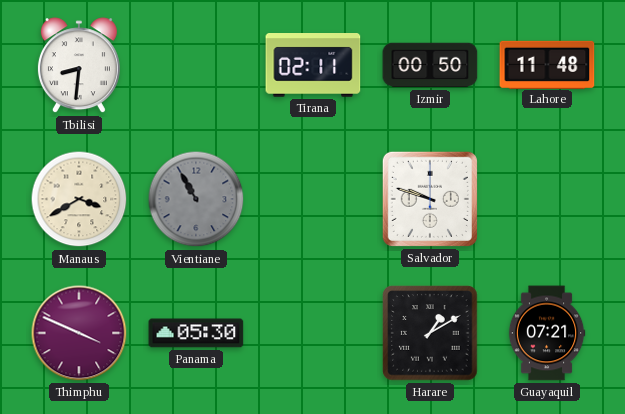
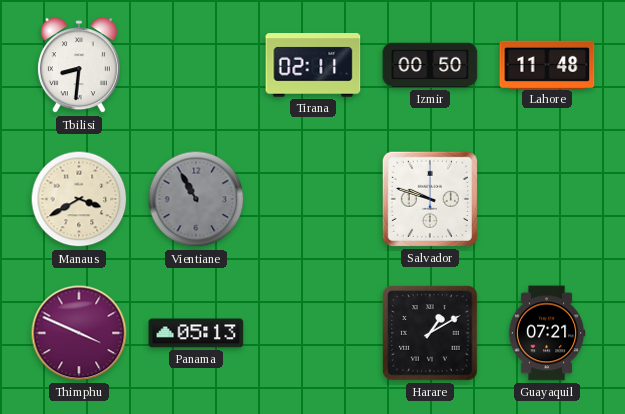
Panama: 05:30 -> 05:13 (196, 333)
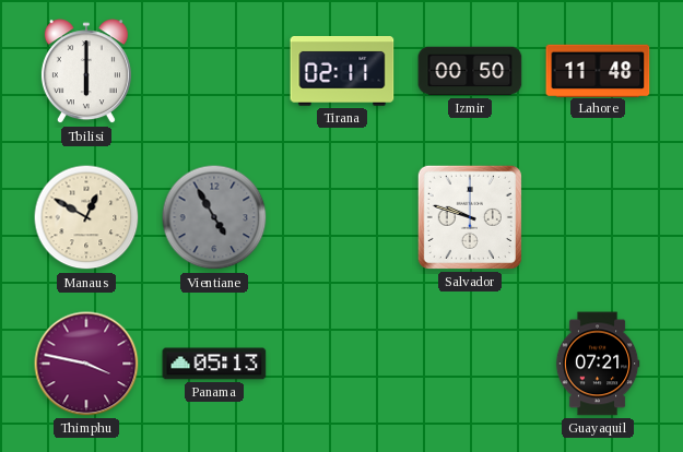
Tbilisi: 8:31 -> 6:00 (86, 72)
Manaus: 3:40 -> 12:50 (86, 217)
Vientiane: 10:55 -> 4:55 (214, 217)
Thimphu: 3:49 -> 3:47 (86, 364)
Harare: 1:10 -> none (430, 333)
